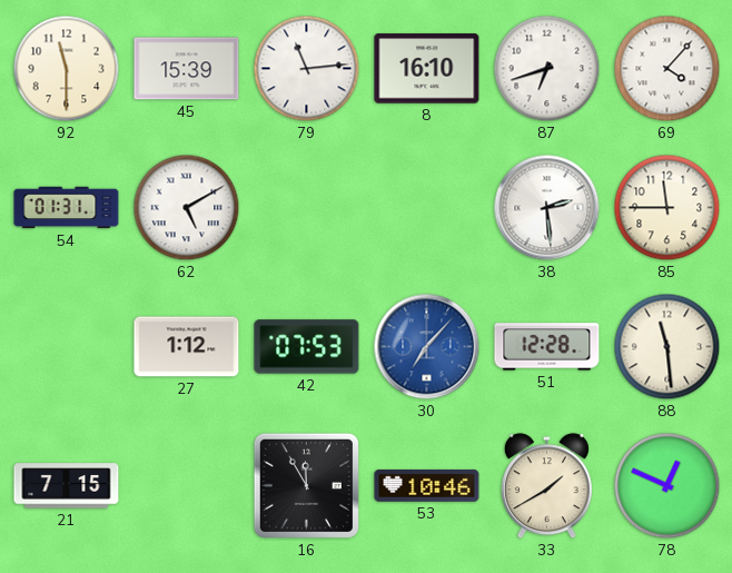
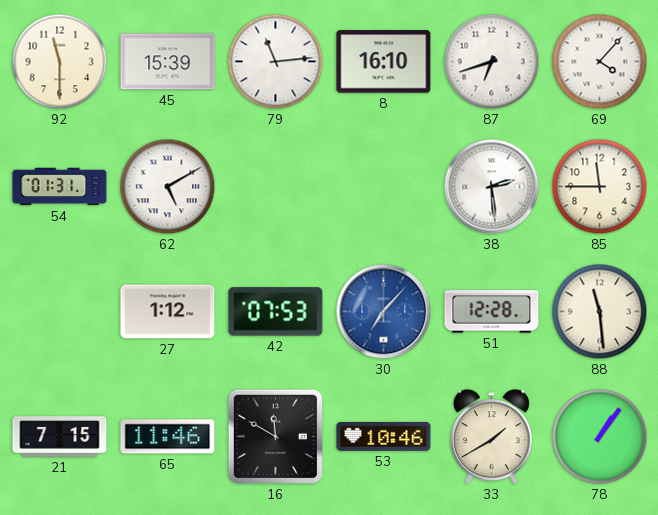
65: none -> 11:46 (168, 437)
16: 11:55 -> 11:50 (275, 436)
78: 12:49 -> 1:06 (600, 437)
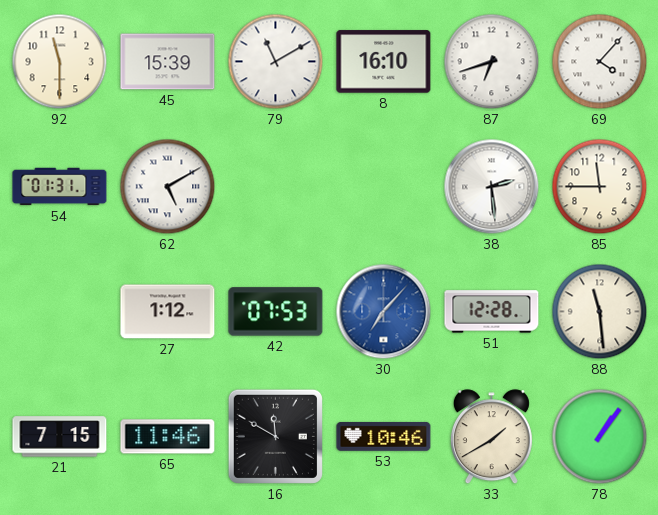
79: 11:14 -> 11:10 (276, 62)
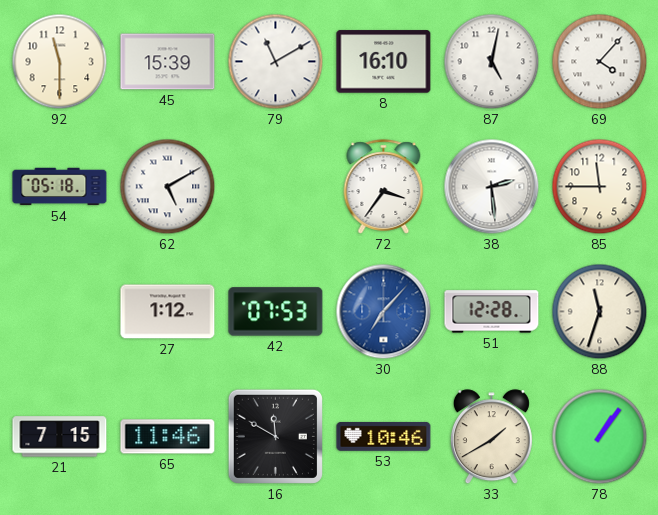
87: 6:42 -> 5:02 (492, 62)
54: 01:31 -> 05:18 (60, 187)
72: none -> 3:36 (384, 187)
88: 11:29 -> 11:33 (600, 312)
